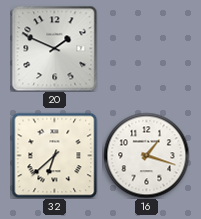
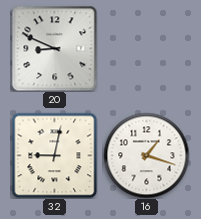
20: 1:49 -> 8:49 (54, 48)
32: 6:38 -> 9:02 (54, 155)
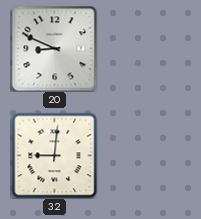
32: 9:02 -> 9:01 (54, 155)
16: 1:18 -> none (146, 155)
